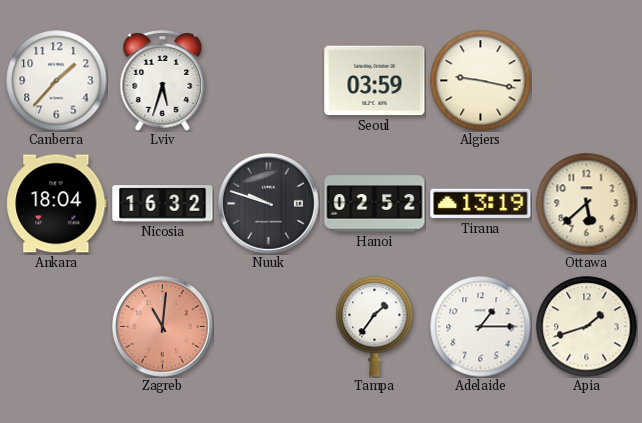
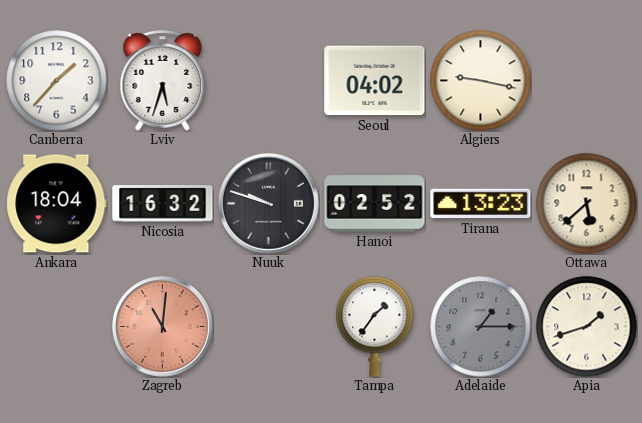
Seoul: 03:59 -> 04:02 (375, 81)
Tirana: 13:19 -> 13:23 (481, 204)
Adelaide dial: white -> grey (481, 327)
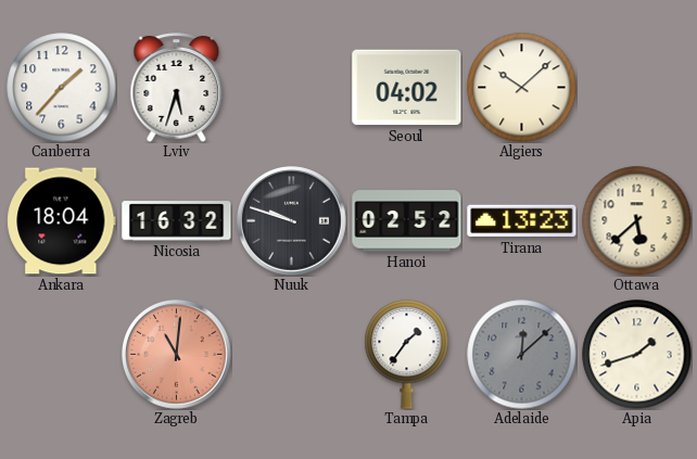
Algiers: 9:17 -> 10:08 (522, 88)
Adelaide: 1:15 -> 12:08 (522, 355)
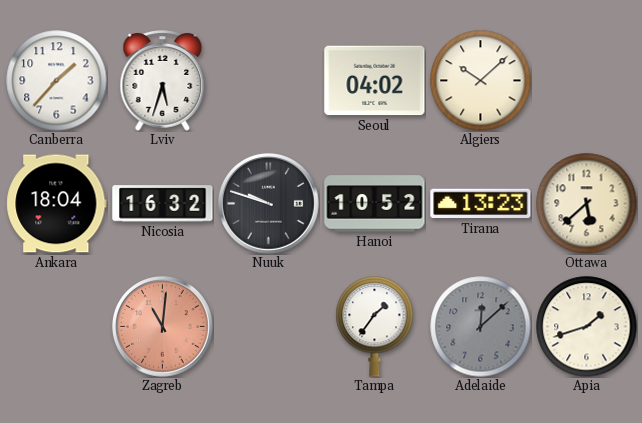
Hanoi: 02:52 -> 10:52 (375, 204)
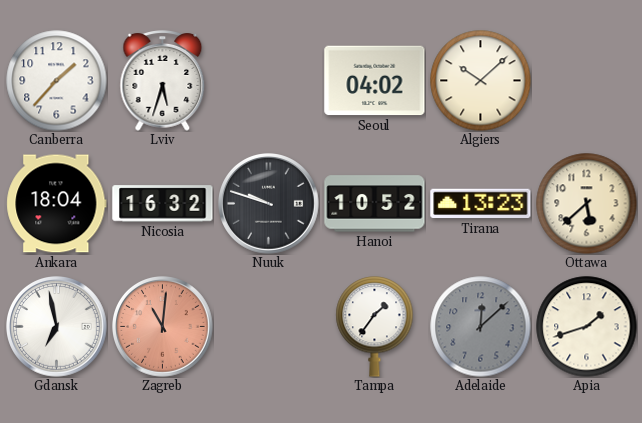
Gdansk: none -> 6:58 (57, 327)
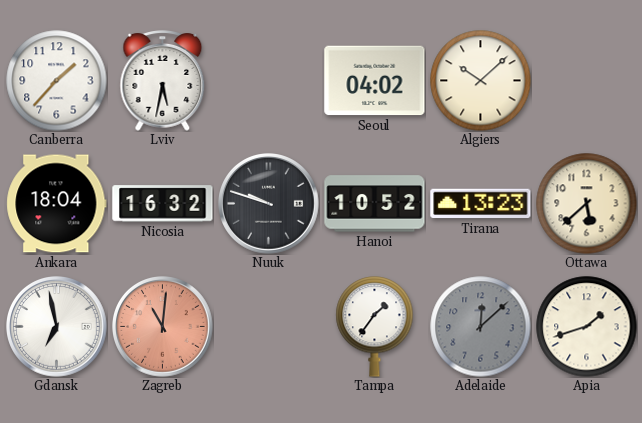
Lviv: 5:33 -> 5:32 (163, 81)
